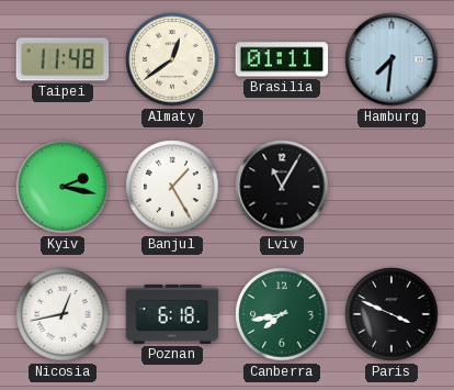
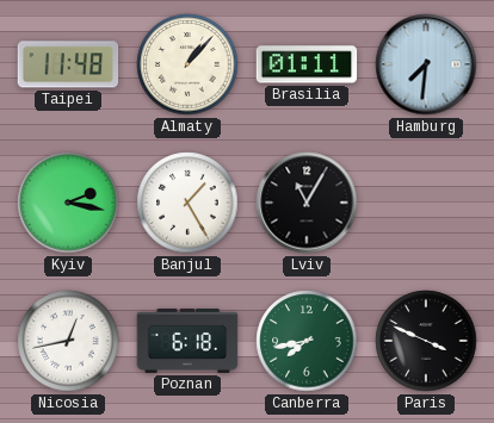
Almaty: 12:39 -> 1:07 (187, 64)
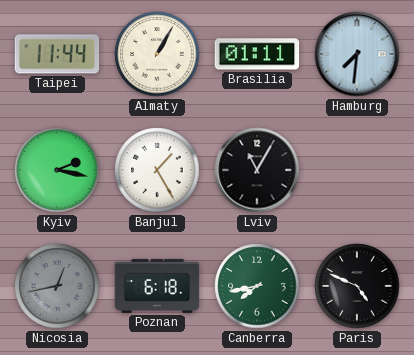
Taipei: 11:48 -> 11:44 (57, 54)
Almaty: 1:07 -> 1:05 (157, 54)
Nicosia dial: white -> grey (57, 286)
Paris: 3:49 -> 4:49 (357, 286)
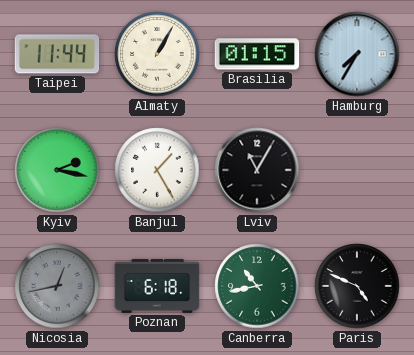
Brasilia: 01:11 -> 01:15 (257, 54)
Hamburg: 7:31 -> 7:35 (357, 54)
Canberra: 7:43 -> 10:43 (257, 286)
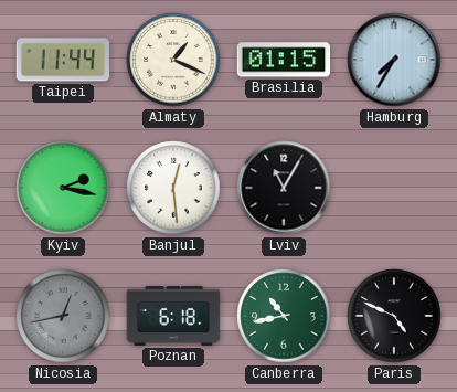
Almaty: 1:05 -> 1:19 (173, 60)
Banjul: 1:25 -> 12:29 (173, 188)
